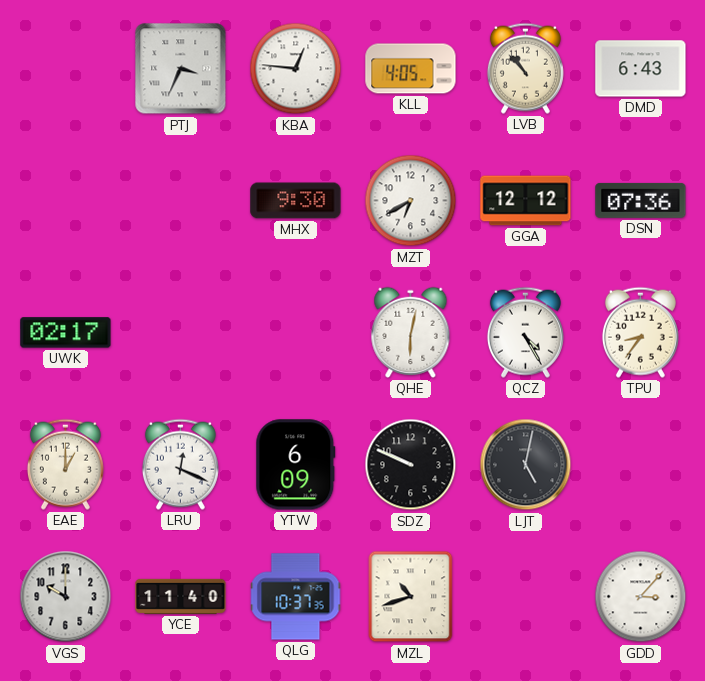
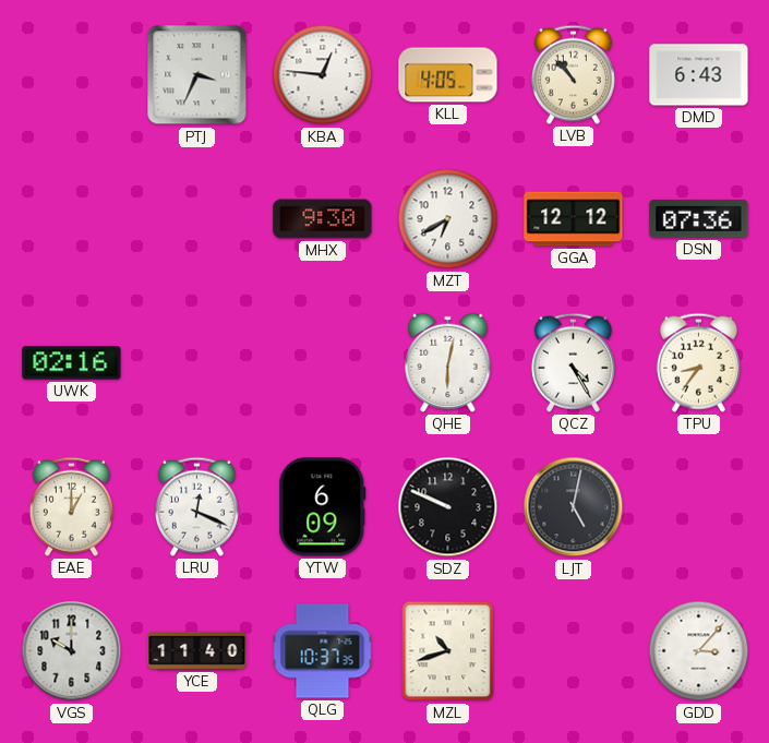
UWK: 02:17 -> 02:16 (72, 363)
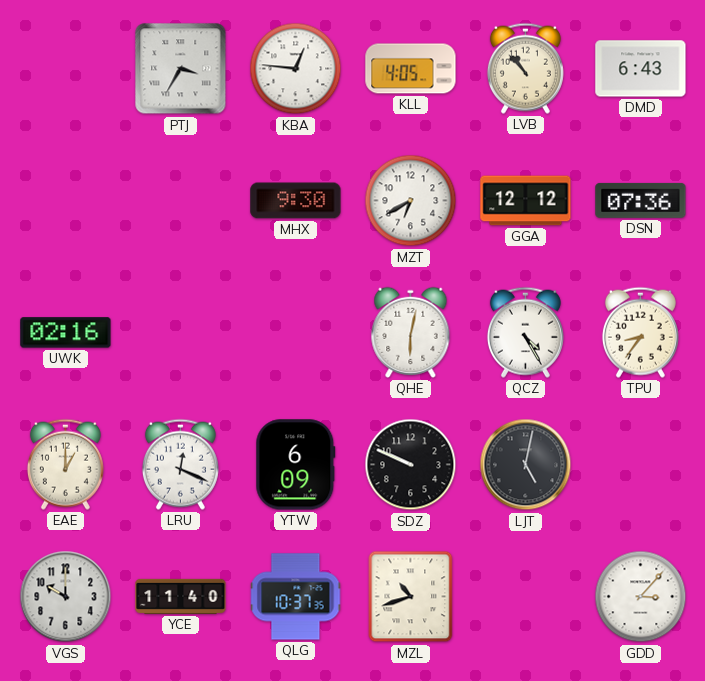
PTJ: 3:34 -> 3:35 (181, 69)
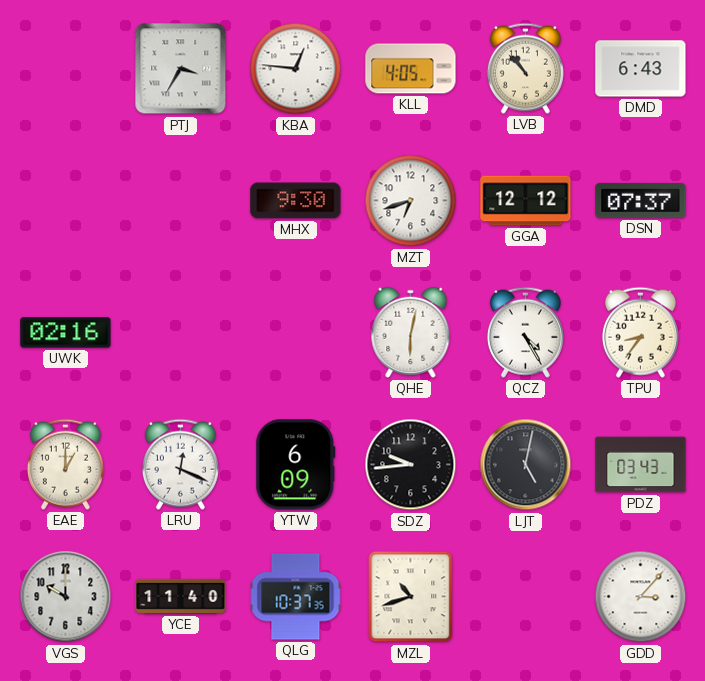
MZT: 6:40 -> 6:42 (411, 201)
DSN: 07:36 -> 07:37 (641, 200)
SDZ: 9:49 -> 9:44 (411, 465)
PDZ: none -> 03:43 (641, 465)
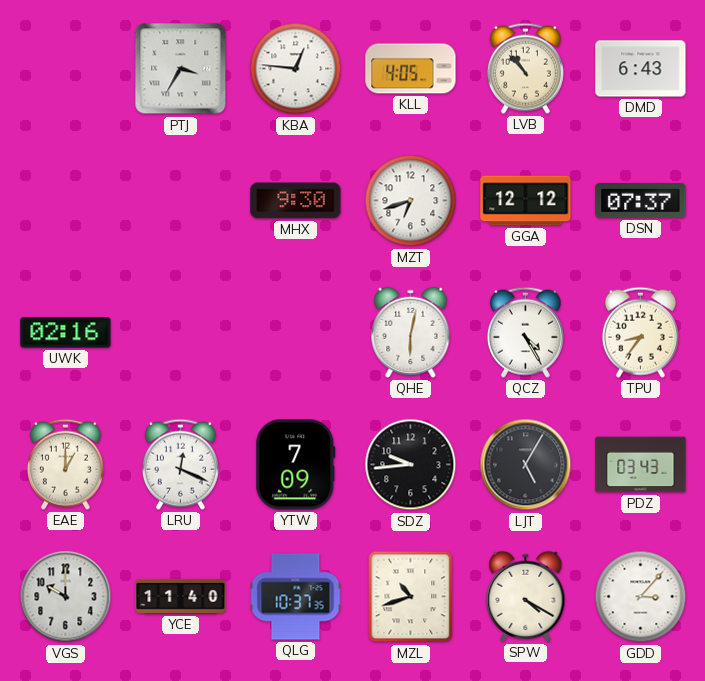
YTW: 6:09 -> 7:09 (296, 465)
LJT: 5:02 -> 5:05 (526, 465)
SPW: none -> 4:20 (526, 596)
